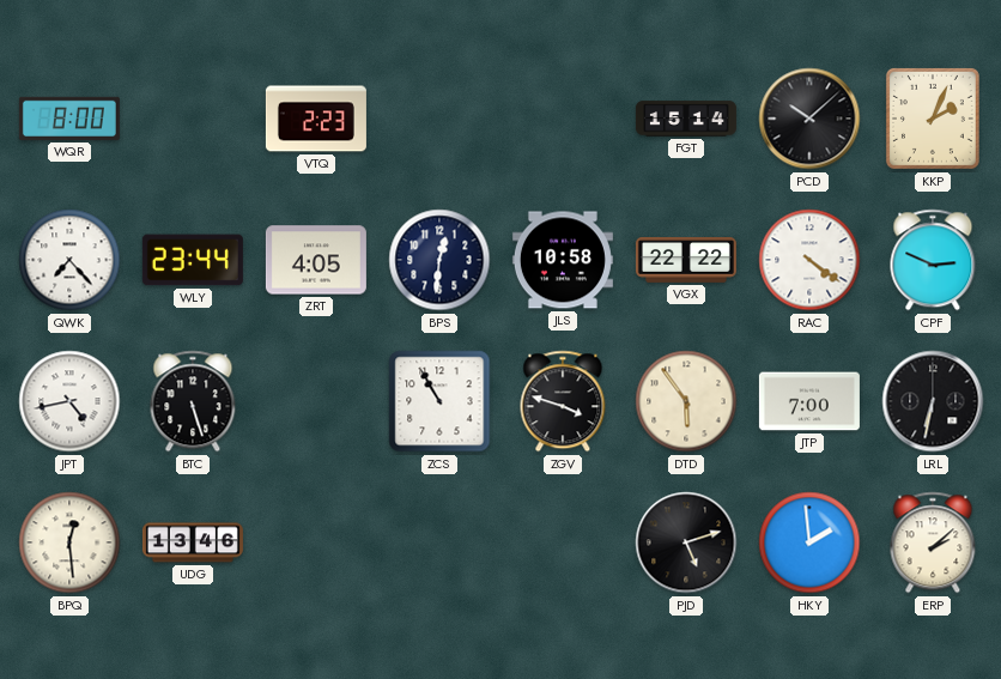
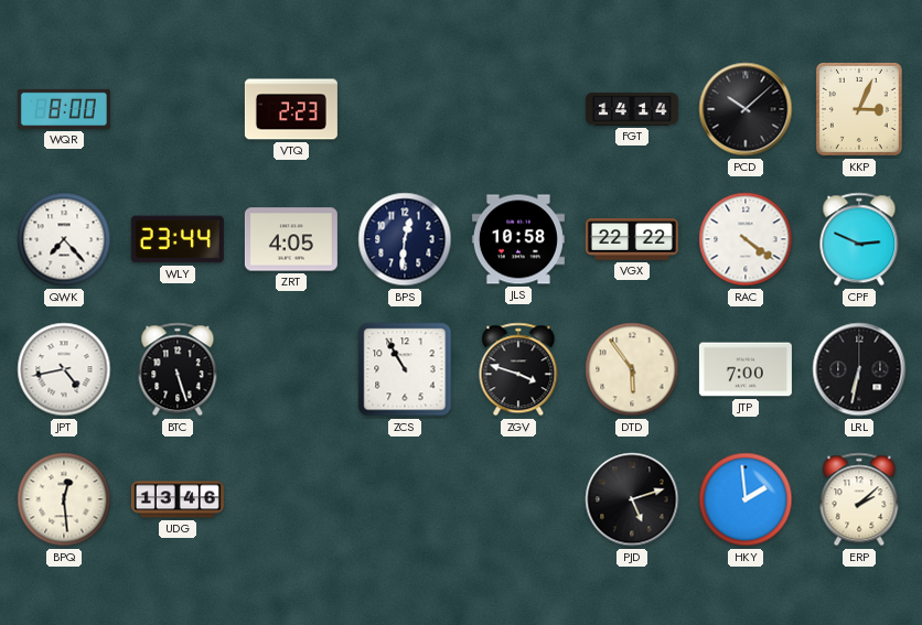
FGT: 15:14 -> 14:14 (632, 109)
KKP: 2:04 -> 3:04 (859, 109)
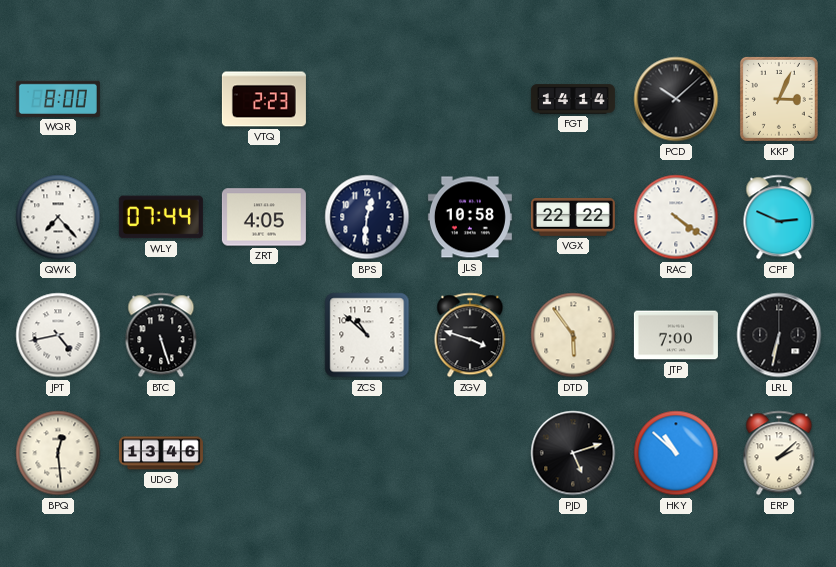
WLY: 23:44 -> 07:44 (161, 217)
ZCS: 10:55 -> 10:52 (367, 335)
HKY: 1:59 -> 10:52 (676, 453)
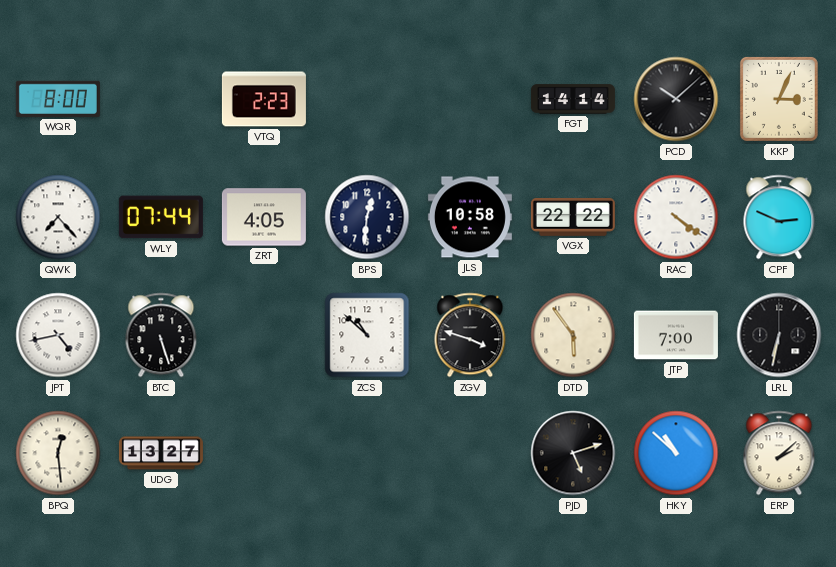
UDG: 13:46 -> 13:27 (161, 453)
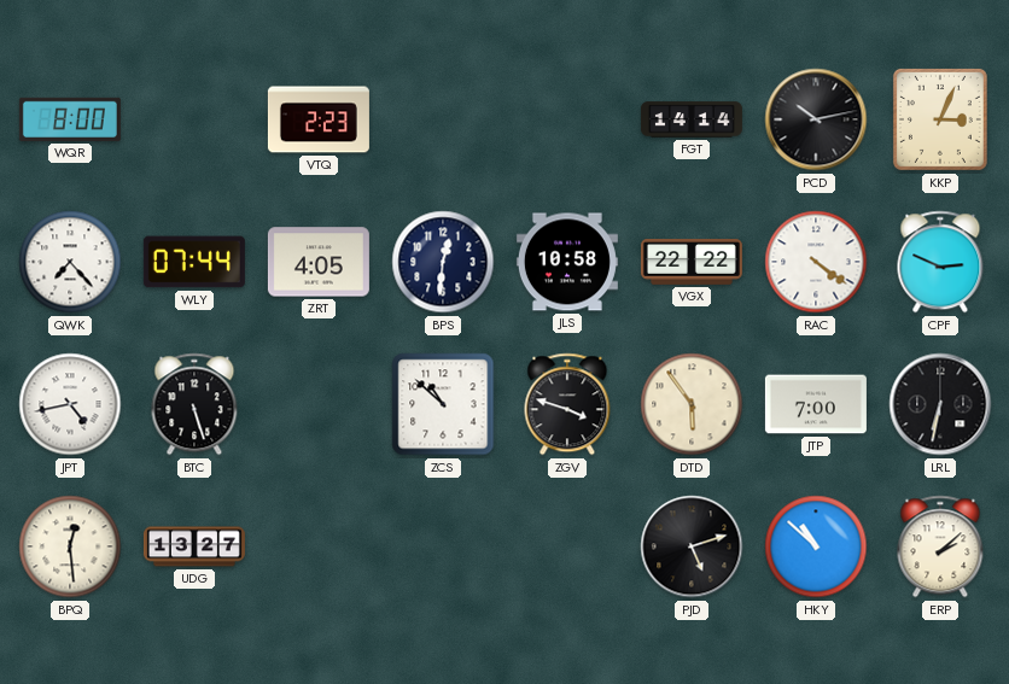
PCD: 10:08 -> 10:13 (816, 119)
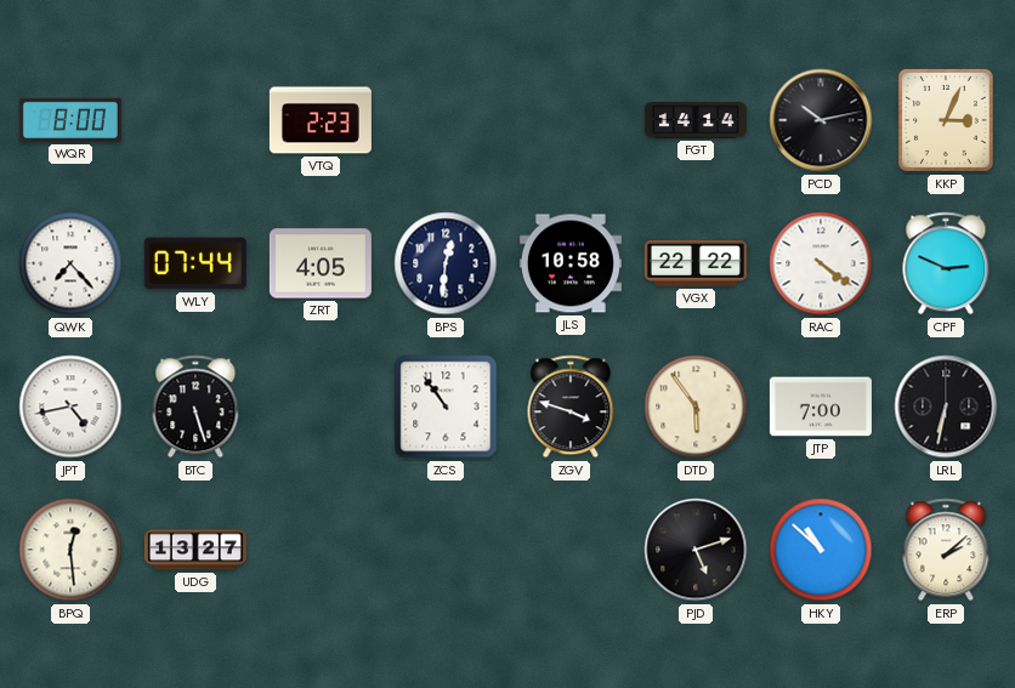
ZCS: 10:52 -> 10:54 (446, 406)
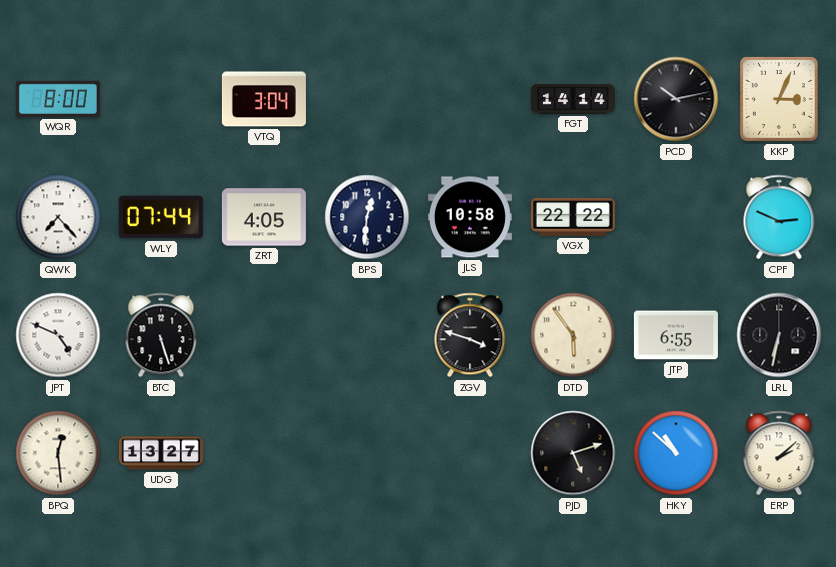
VTQ: 2:23 -> 3:04 (264, 99)
RAC: 4:21 -> none (821, 263)
JPT: 4:43 -> 4:49 (58, 335)
ZCS: 10:54 -> none (446, 406)
JTP: 7:00 -> 6:55 (676, 335)
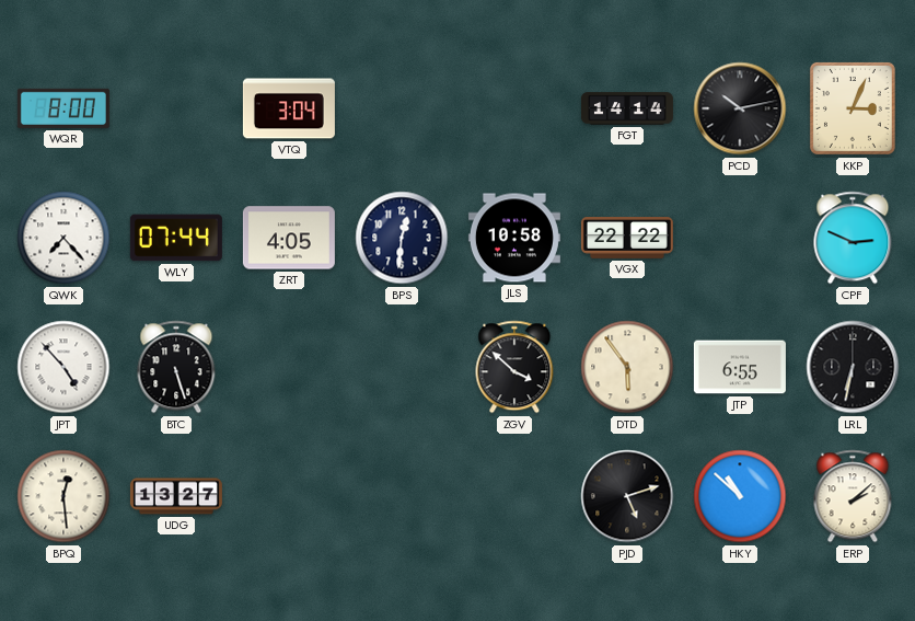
JPT: 4:49 -> 4:53 (63, 367)
ZGV: 3:48 -> 3:52 (514, 367)
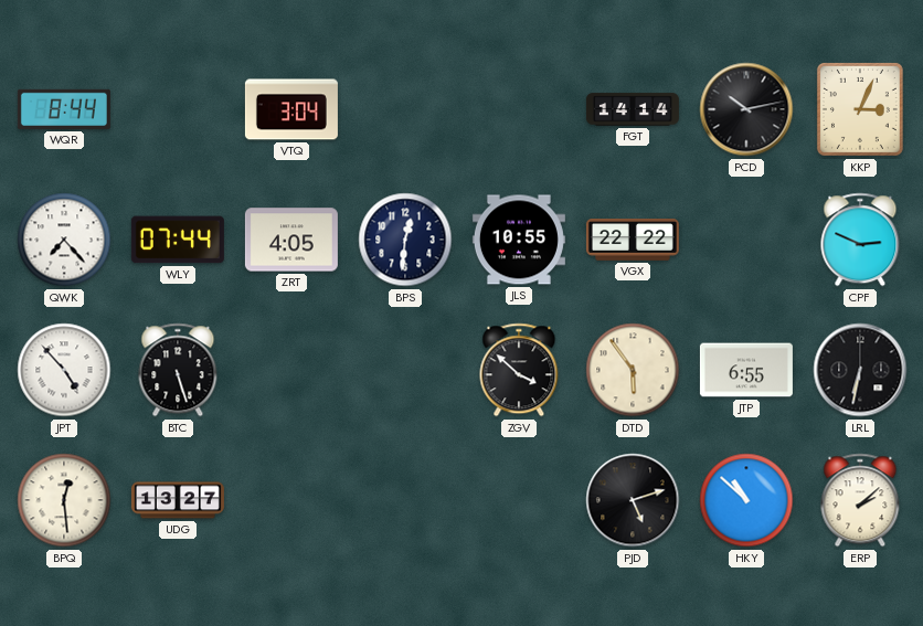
WQR: 8:00 -> 8:44 (64, 109)
JLS: 10:58 -> 10:55 (519, 240)
